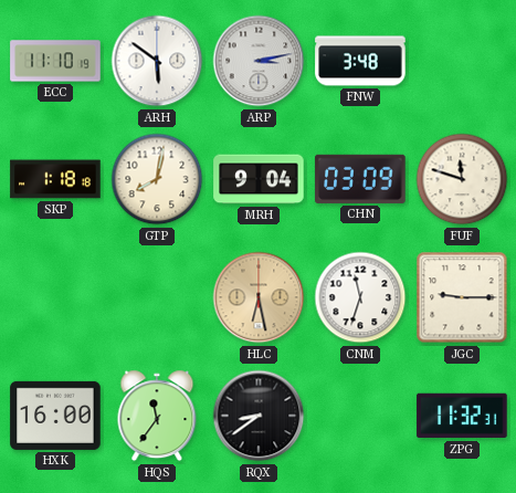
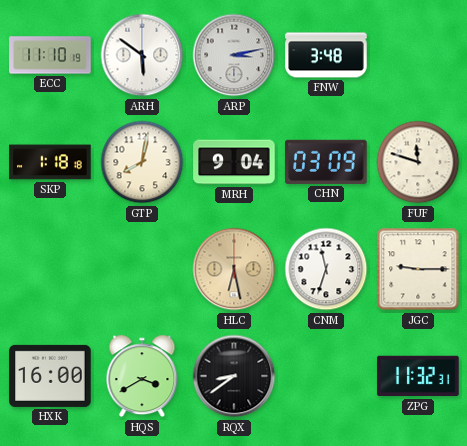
HQS: 11:36 -> 3:40 (142, 376)
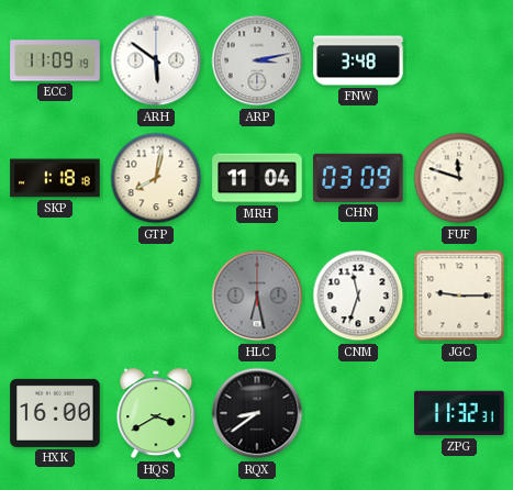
ECC: 11:10 -> 11:09 (55, 60)
MRH: 9:04 -> 11:04 (257, 178)
HLC dial: champagne -> grey (257, 296)
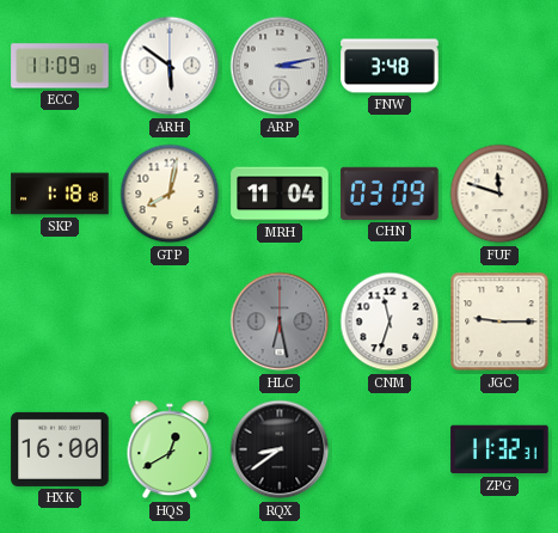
HQS: 3:40 -> 12:40 (170, 449)
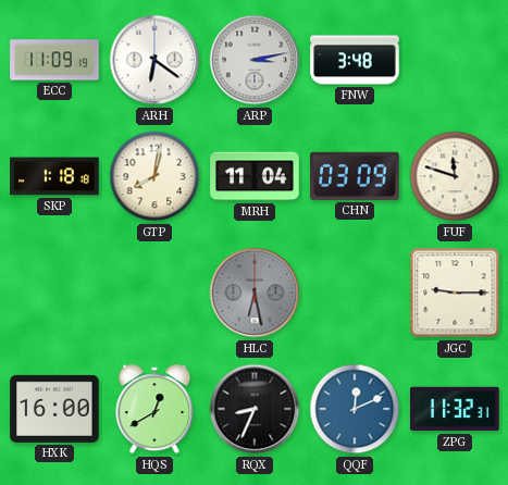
ARH: 5:51 -> 6:21 (154, 60)
CNM: 11:33 -> none (390, 321)
RQX: 8:39 -> 8:34 (255, 409)
QQF: none -> 12:11 (355, 409)
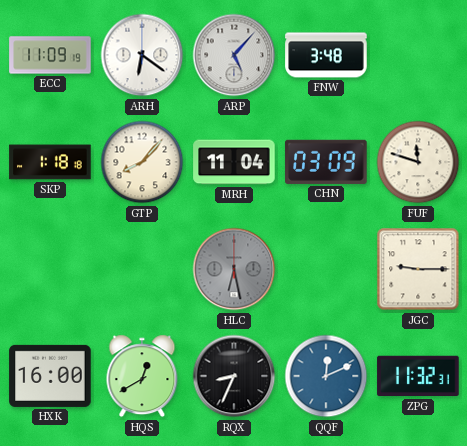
ARP: 3:13 -> 5:07 (234, 55)
GTP: 8:02 -> 8:07 (142, 162)
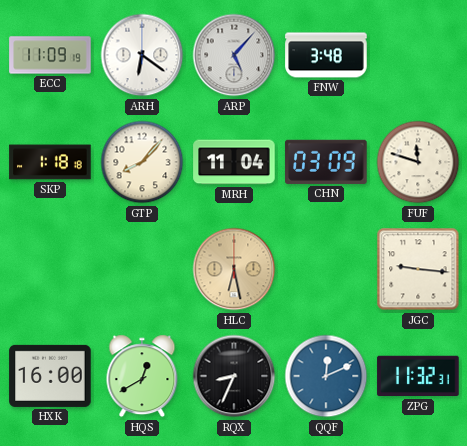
HLC dial: grey -> champagne (234, 269)
JGC: 9:15 -> 9:16 (418, 269)
